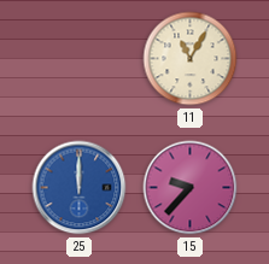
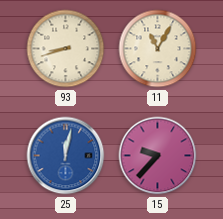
93: none -> 8:42 (66, 49)
25: 12:00 -> 12:02 (66, 156)
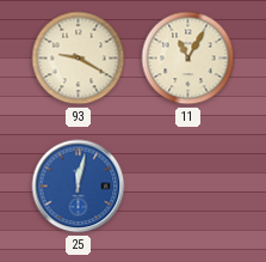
93: 8:42 -> 9:20 (79, 59)
15: 9:37 -> none (158, 156)
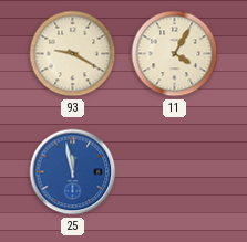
11: 11:05 -> 4:05 (175, 54)
25: 12:02 -> 11:58 (73, 172)
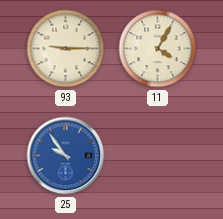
93: 9:20 -> 9:15 (66, 49)
25: 11:58 -> 9:54 (66, 156)
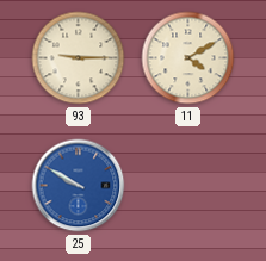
11: 4:05 -> 4:10 (188, 58)
25: 9:54 -> 9:50 (79, 186)
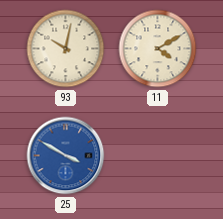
93: 9:15 -> 10:02 (66, 49)
25: 9:50 -> 3:50 (66, 156)
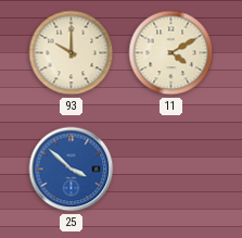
93: 10:02 -> 10:00 (72, 53)
25: 3:50 -> 3:52 (72, 170)
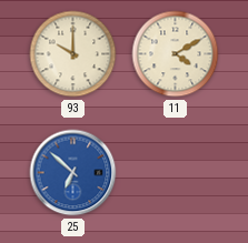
25: 3:52 -> 6:52 (73, 173)
